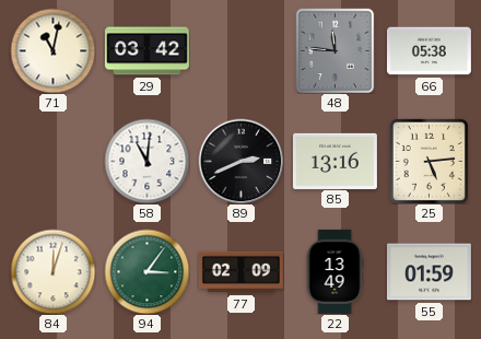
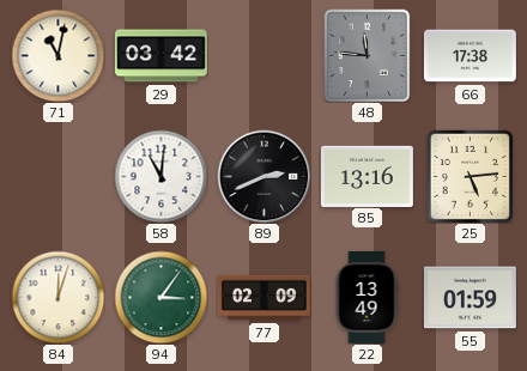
66: 05:38 -> 17:38 (470, 56)
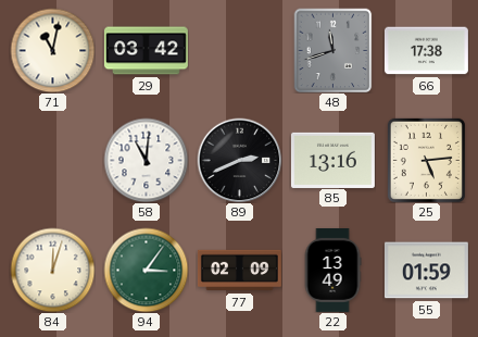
48: 11:46 -> 11:42 (334, 50)
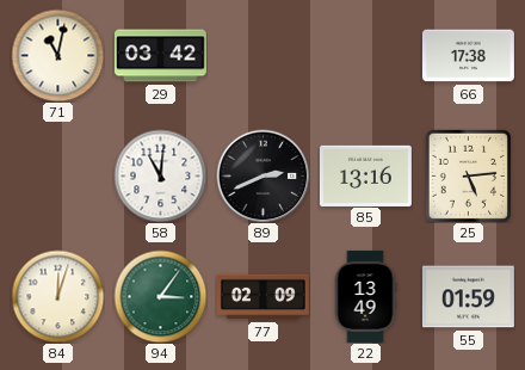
48: 11:42 -> none (334, 50)
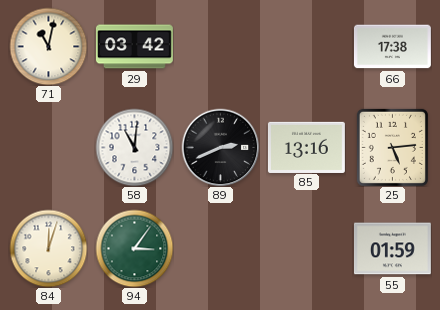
77: 02:09 -> none (262, 297)
22: 13:49 -> none (365, 296)
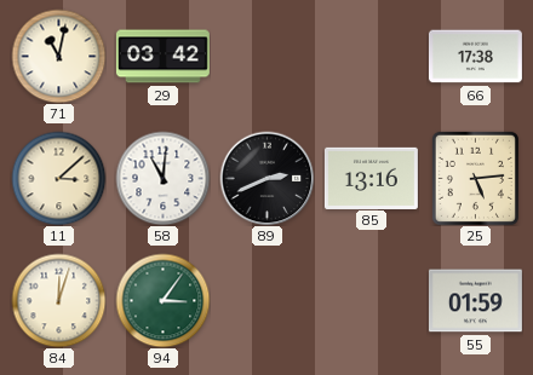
11: none -> 3:08 (58, 178)
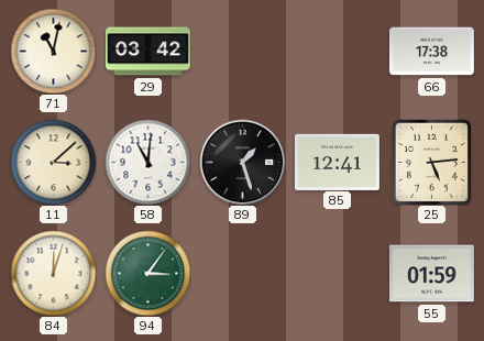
89: 2:41 -> 1:27 (242, 162)
85: 13:16 -> 12:41 (337, 162)
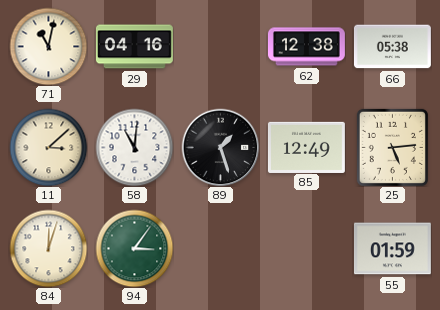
29: 03:42 -> 04:16 (134, 47)
62: none -> 12:38 (306, 47)
66: 17:38 -> 05:38 (392, 47)
85: 12:41 -> 12:49 (306, 147)
